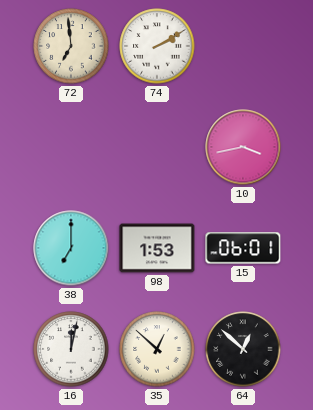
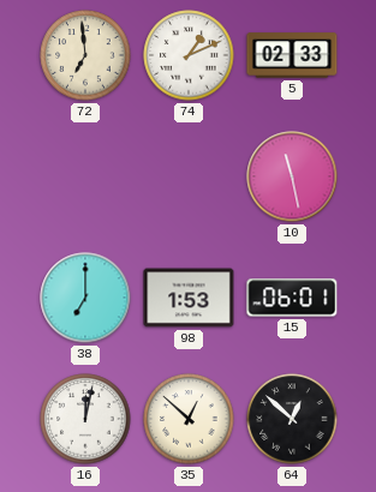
74: 2:10 -> 1:11 (189, 55)
5: none -> 02:33 (292, 55)
10: 3:43 -> 11:28 (292, 176)
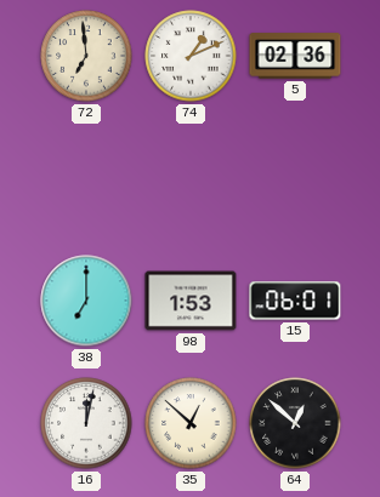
5: 02:33 -> 02:36 (295, 56)
10: 11:28 -> none (292, 176)
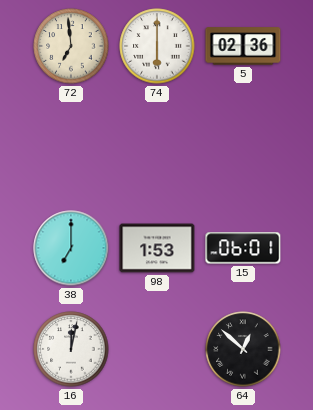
74: 1:11 -> 6:00 (157, 46)
35: 12:52 -> none (191, 423)
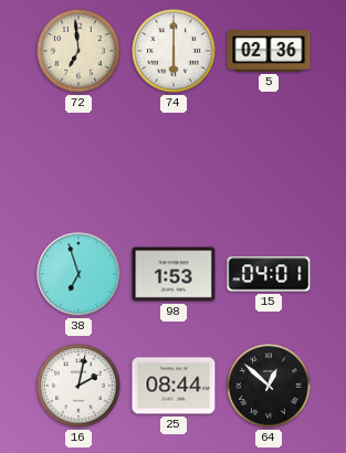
38: 7:00 -> 6:57 (78, 274)
15: 06:01 -> 04:01 (269, 274)
16: 12:02 -> 2:02 (78, 386)
25: none -> 08:44 (174, 386)
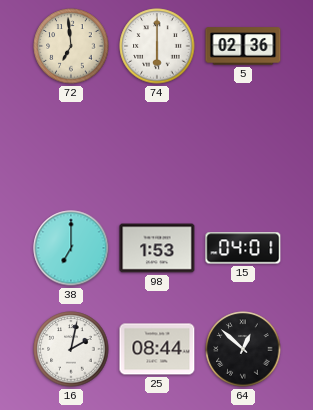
38: 6:57 -> 7:00 (71, 248)
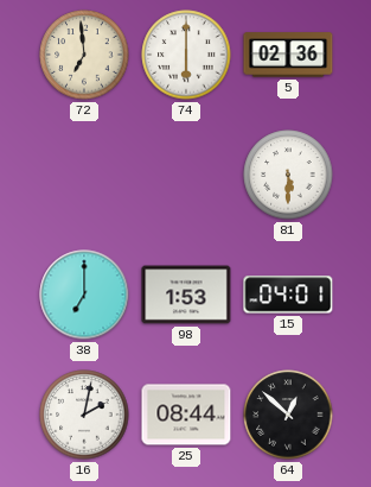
81: none -> 5:30 (288, 175)
